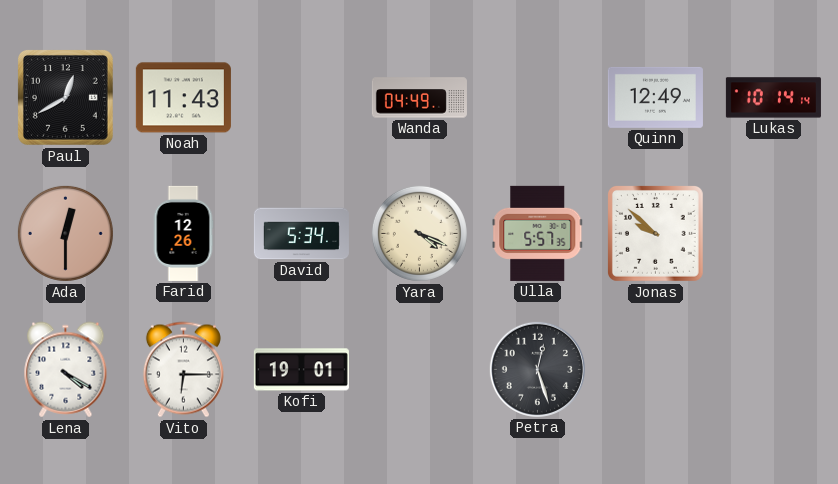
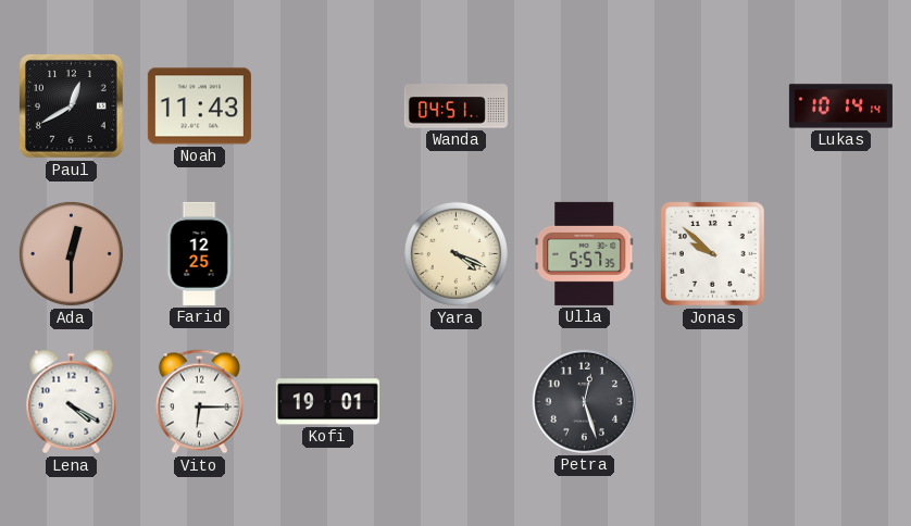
Wanda: 04:49 -> 04:51 (455, 107)
Quinn: 12:49 -> none (655, 97)
Farid: 12:26 -> 12:25 (199, 253)
David: 5:34 -> none (301, 234)
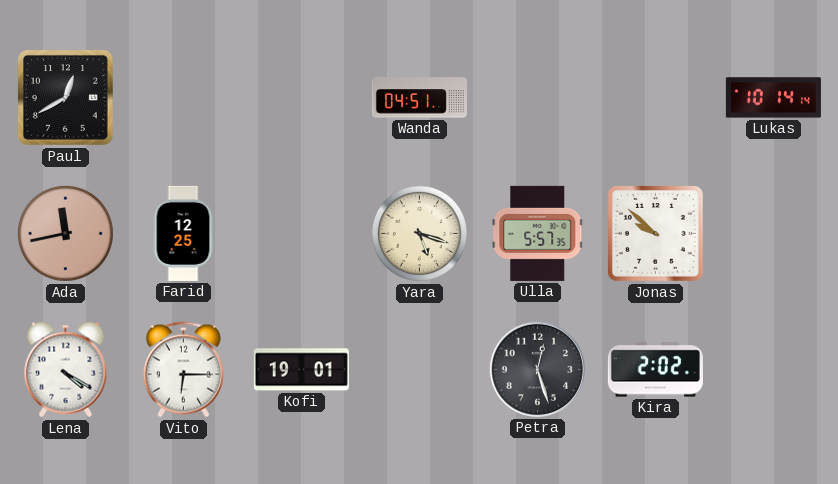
Noah: 11:43 -> none (199, 107)
Ada: 12:30 -> 11:43 (65, 233)
Yara: 4:19 -> 5:18 (419, 233)
Kira: none -> 2:02 (655, 370)
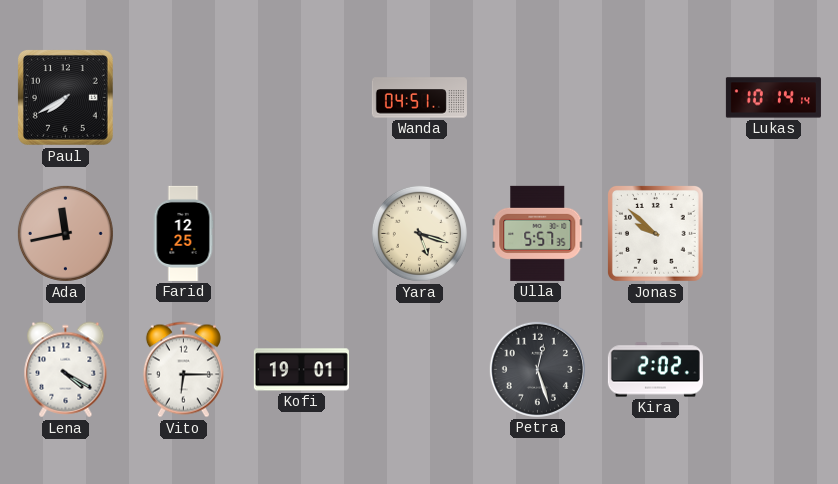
Paul: 12:40 -> 7:40 (65, 97)
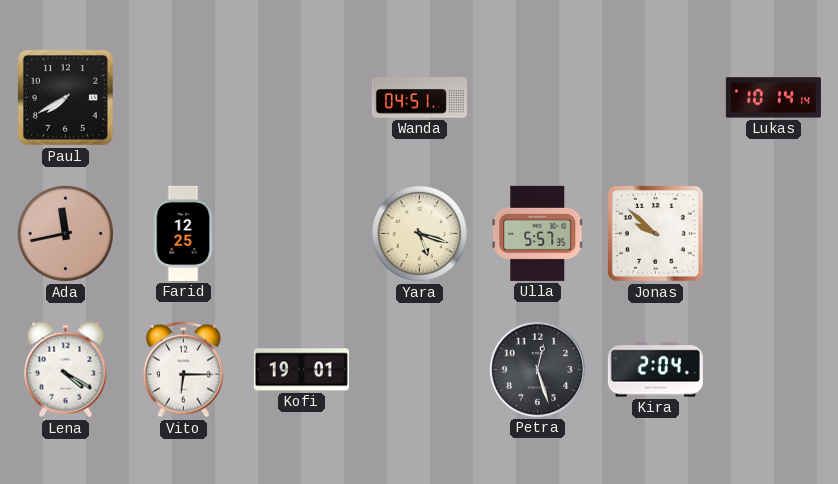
Kira: 2:02 -> 2:04 (655, 370)
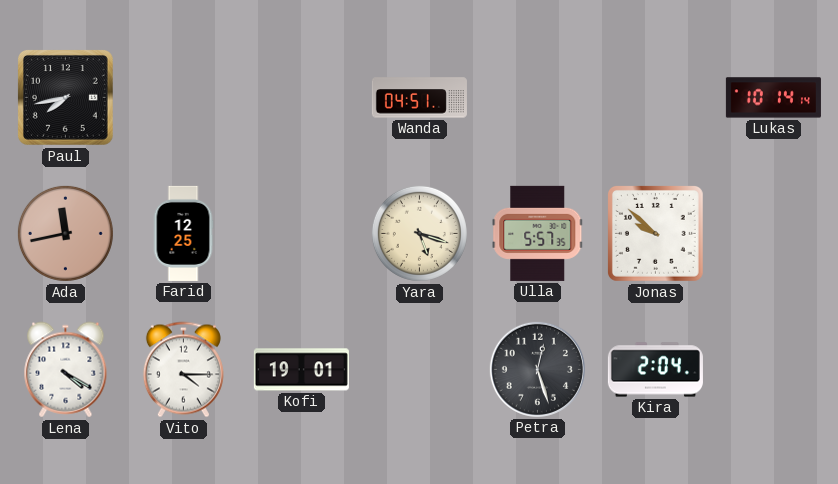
Paul: 7:40 -> 7:43 (65, 97)
Vito: 6:15 -> 4:15 (183, 370)
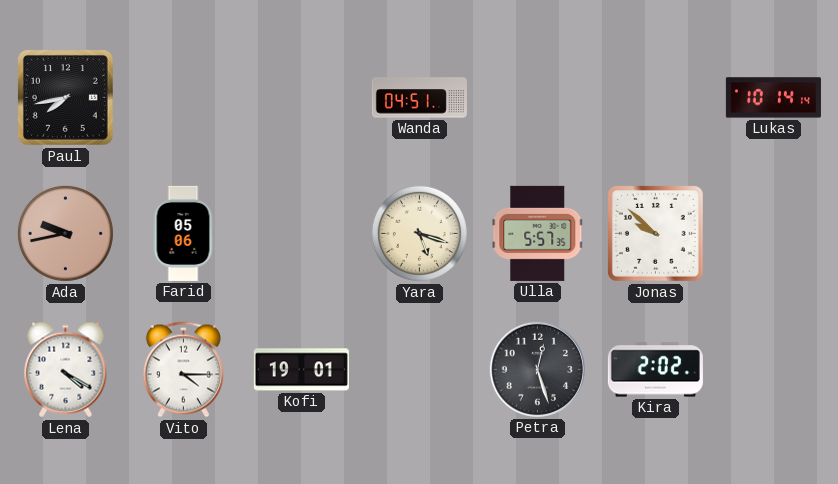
Ada: 11:43 -> 9:43 (65, 233)
Farid: 12:25 -> 05:06 (183, 233)
Kira: 2:04 -> 2:02 (655, 370)
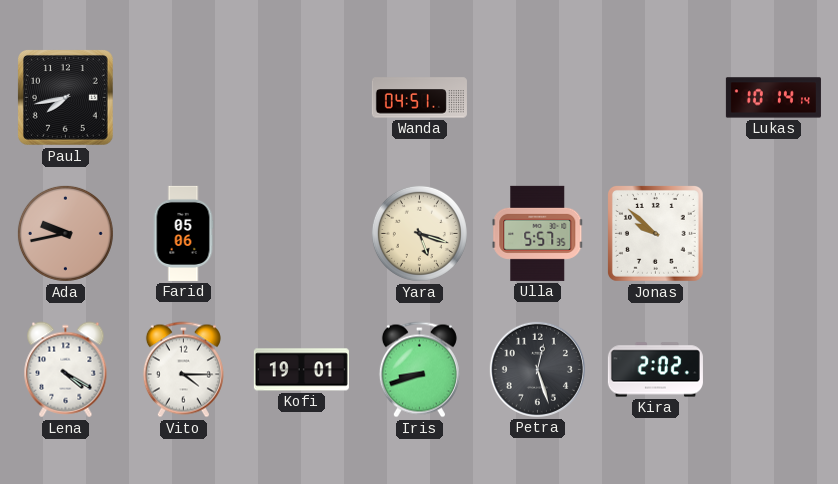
Iris: none -> 8:42 (419, 370)
